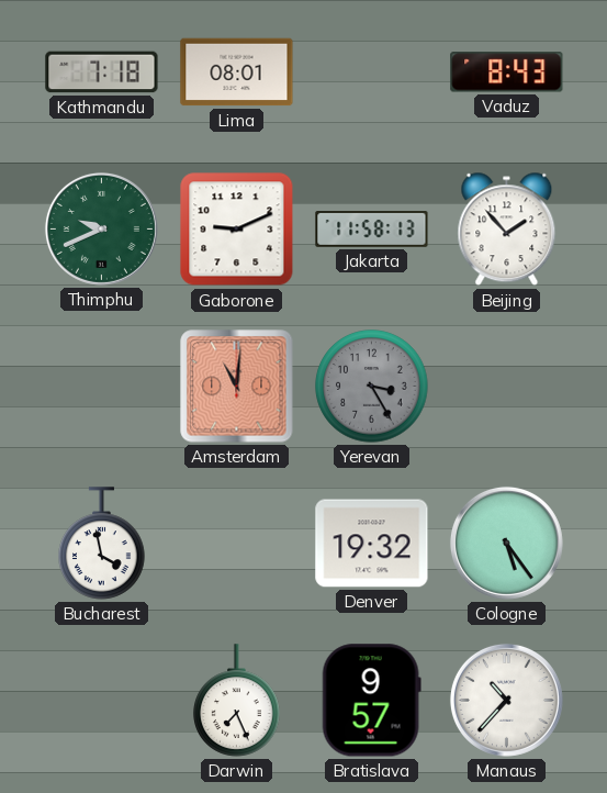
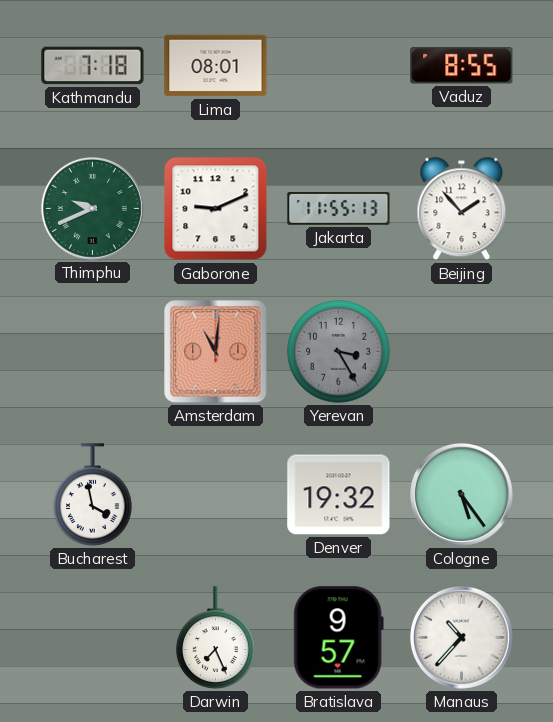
Vaduz: 8:43 -> 8:55 (462, 66)
Jakarta: 11:58 -> 11:55 (339, 209)
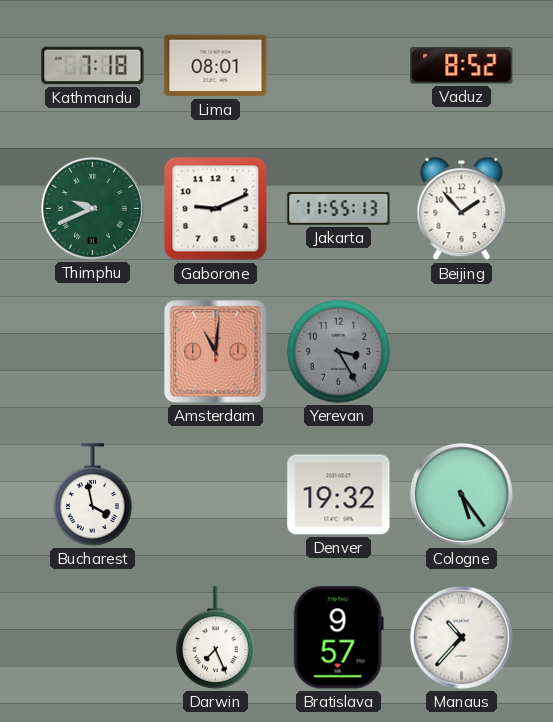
Vaduz: 8:55 -> 8:52 (462, 66)
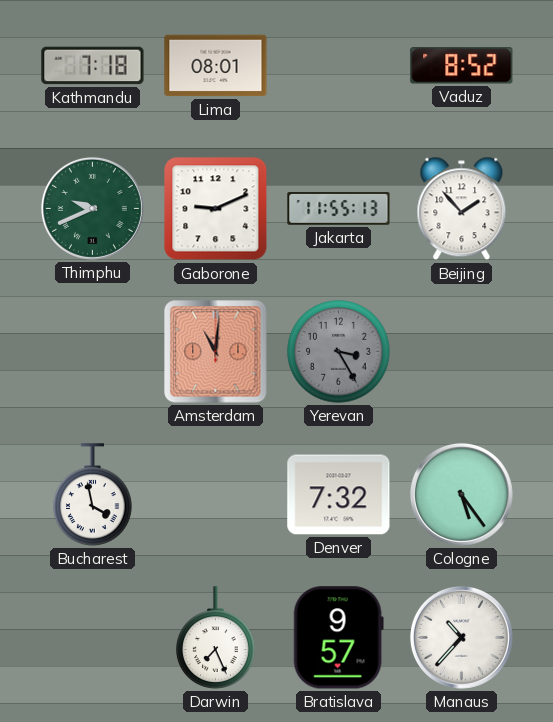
Denver: 19:32 -> 7:32 (339, 495)
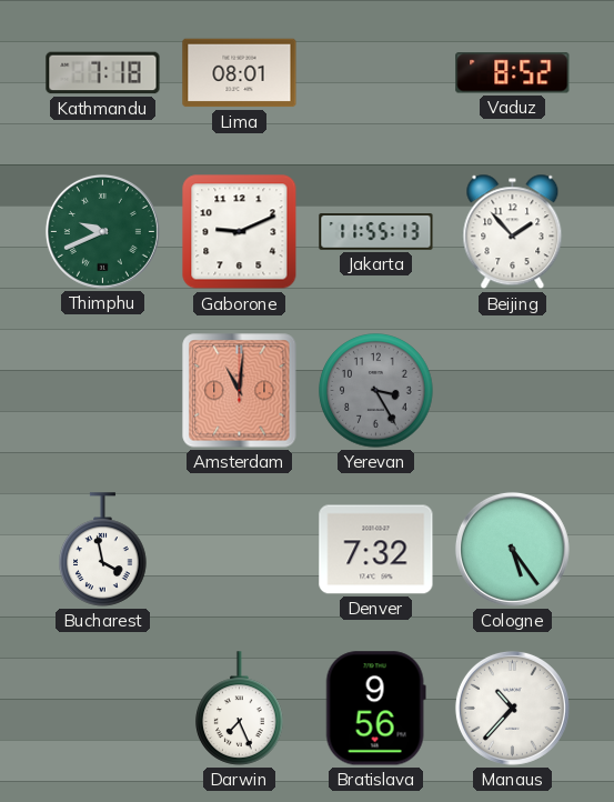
Bratislava: 9:57 -> 9:56 (375, 709)
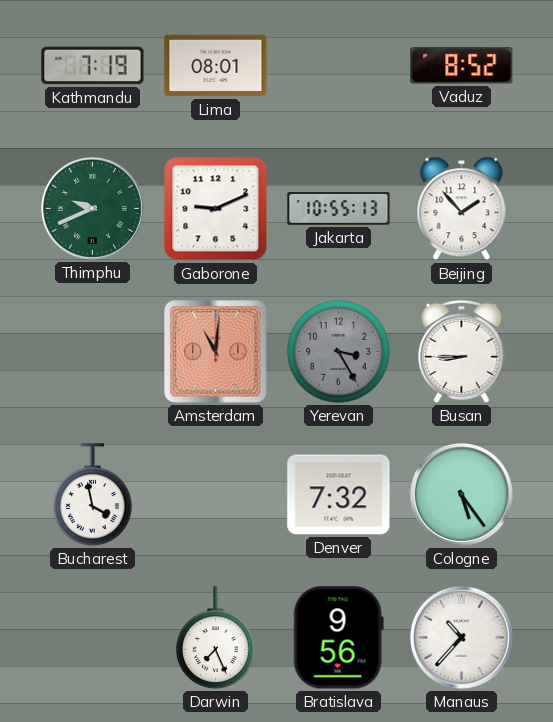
Kathmandu: 7:18 -> 7:19 (93, 66)
Jakarta: 11:55 -> 10:55 (339, 209)
Busan: none -> 8:45 (462, 351)
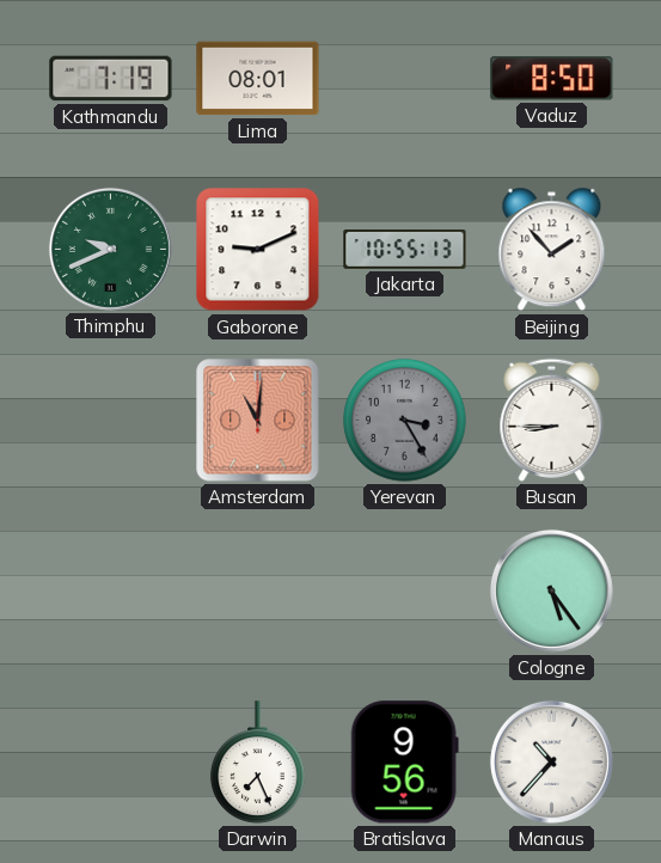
Vaduz: 8:52 -> 8:50 (552, 79)
Bucharest: 3:58 -> none (93, 495)
Denver: 7:32 -> none (339, 495)
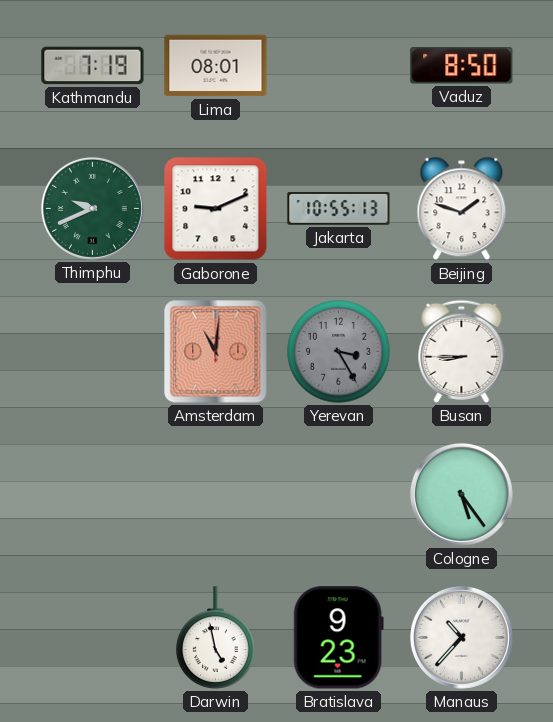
Beijing: 1:53 -> 1:48 (462, 209)
Darwin: 7:26 -> 4:58 (216, 638)
Bratislava: 9:56 -> 9:23 (338, 638)
